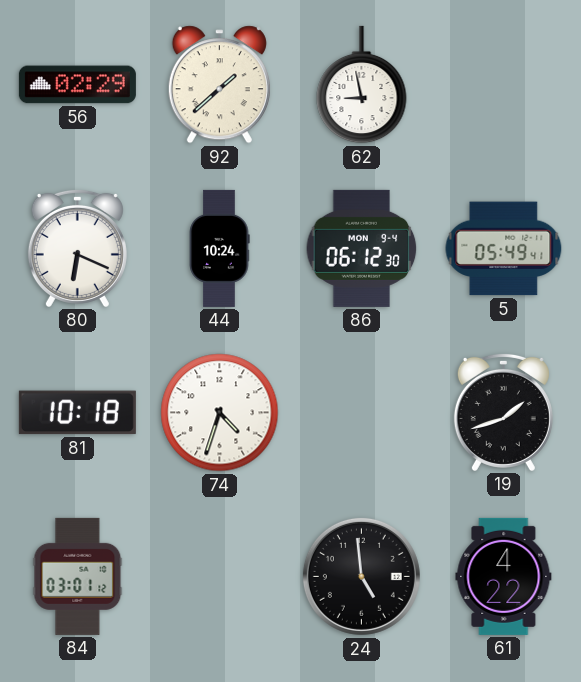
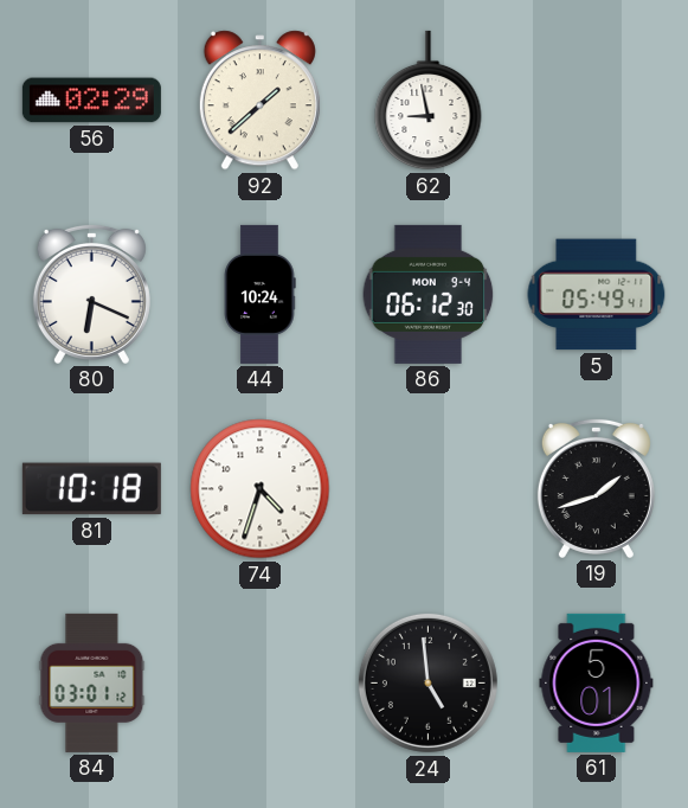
61: 4:22 -> 5:01 (597, 682)
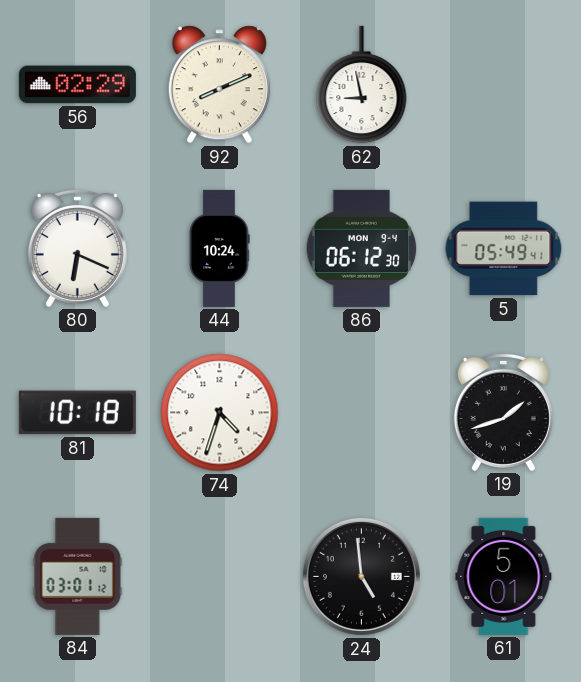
92: 1:38 -> 8:11 (219, 85)
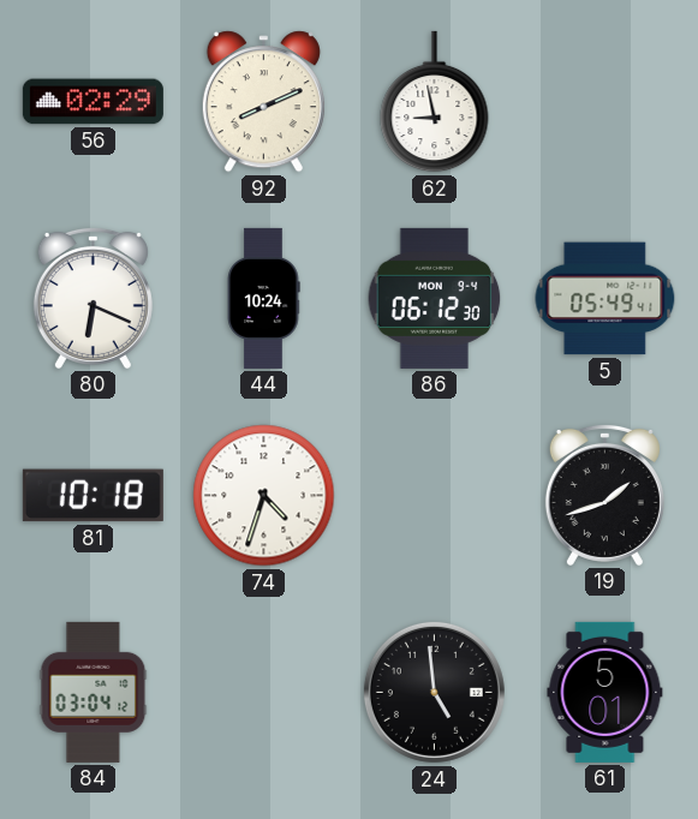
84: 03:01 -> 03:04 (94, 692)
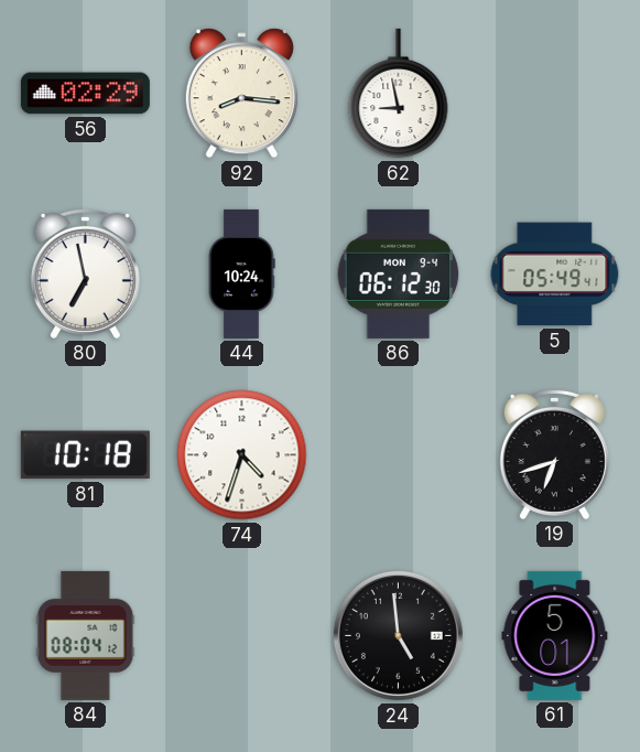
92: 8:11 -> 8:16 (241, 94)
80: 6:19 -> 6:58 (85, 273)
19: 1:42 -> 6:42 (554, 454)
84: 03:04 -> 08:04 (86, 635)
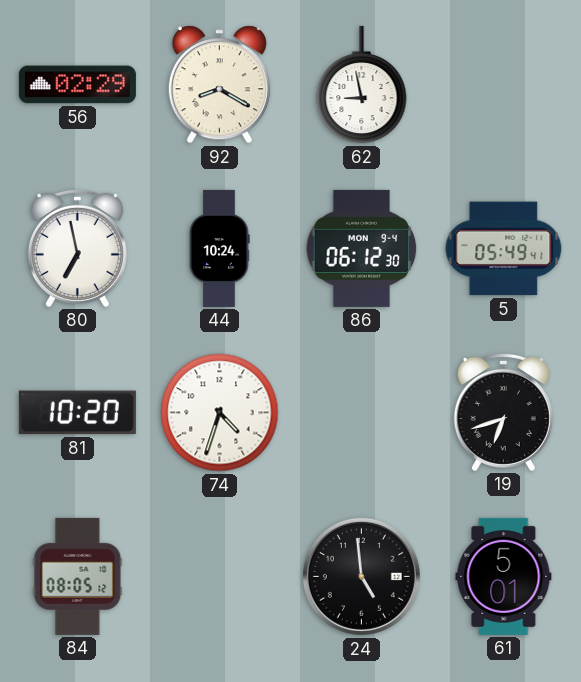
92: 8:16 -> 8:20 (219, 85)
81: 10:18 -> 10:20 (77, 413)
84: 08:04 -> 08:05 (78, 576)
